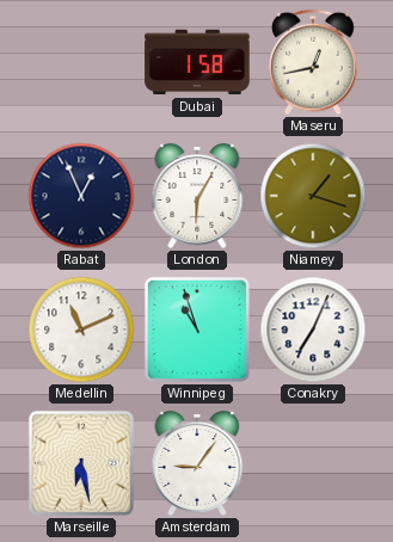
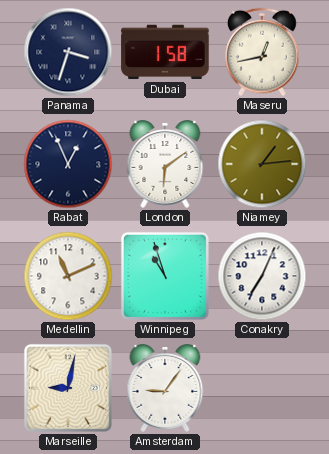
Panama: none -> 3:33 (68, 52)
London: 6:05 -> 6:09 (165, 165)
Niamey: 1:18 -> 1:14 (262, 164)
Marseille: 6:28 -> 9:02 (68, 388)
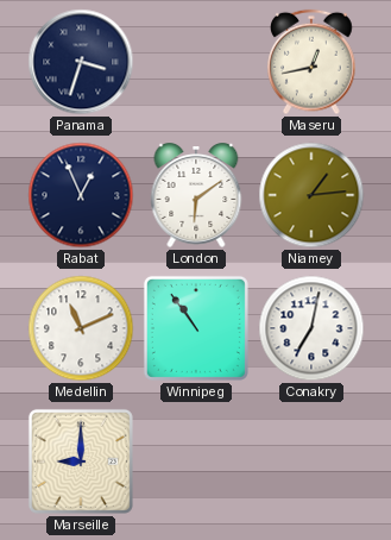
Dubai: 1:58 -> none (165, 52)
Winnipeg: 10:57 -> 10:54 (196, 328)
Conakry: 7:04 -> 7:02 (311, 328)
Marseille: 9:02 -> 9:00 (81, 461)
Amsterdam: 9:06 -> none (165, 389)
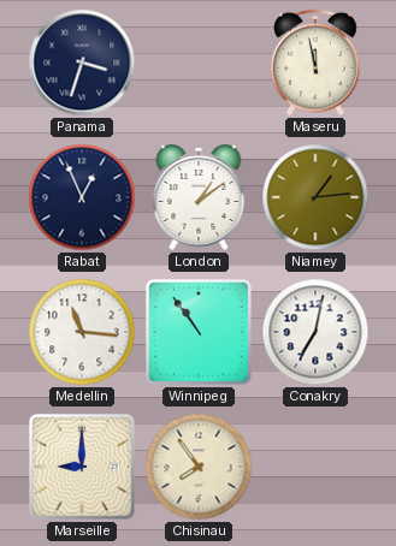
Maseru: 12:43 -> 11:58 (315, 63)
London: 6:09 -> 1:09 (199, 198)
Medellin: 11:11 -> 11:16 (82, 332)
Chisinau: none -> 7:54 (199, 467)
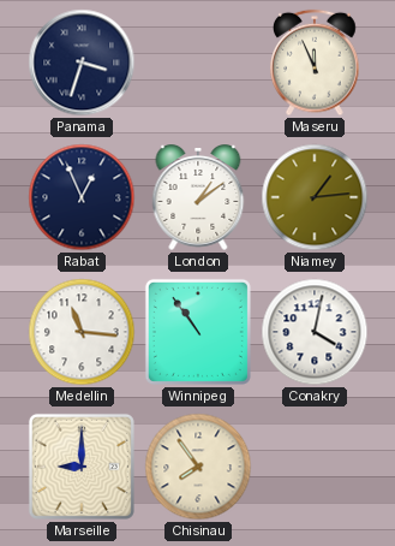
Maseru: 11:58 -> 11:56 (315, 63)
Conakry: 7:02 -> 4:02 (315, 332)
